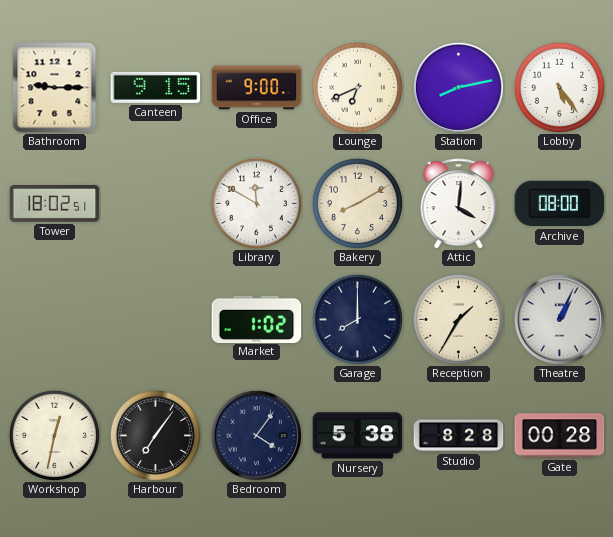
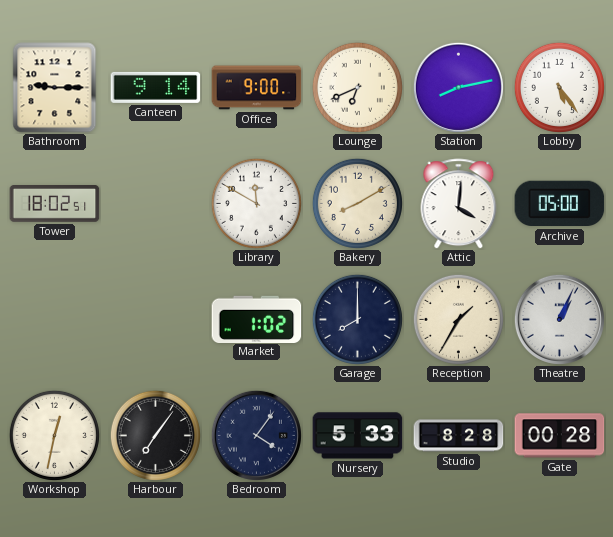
Canteen: 9:15 -> 9:14 (156, 87)
Archive: 08:00 -> 05:00 (560, 204)
Nursery: 5:38 -> 5:33 (358, 436)
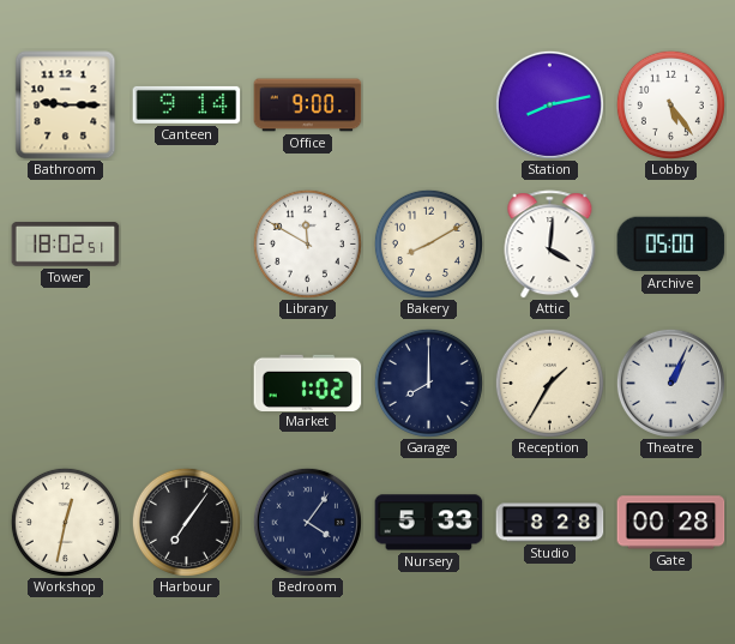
Lounge: 6:41 -> none (357, 87)
